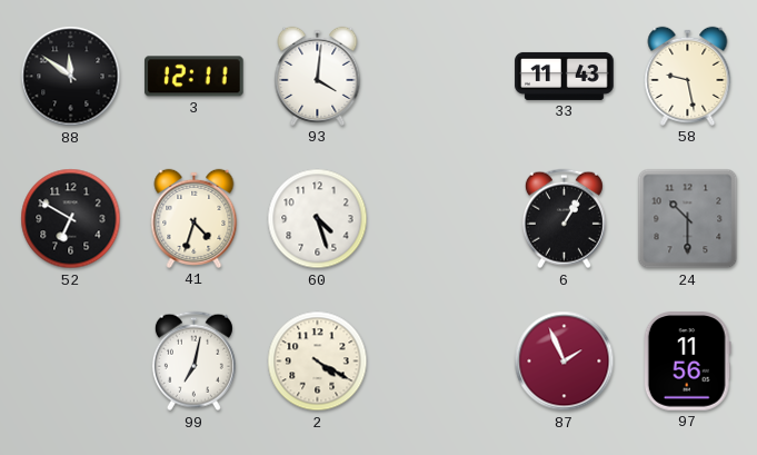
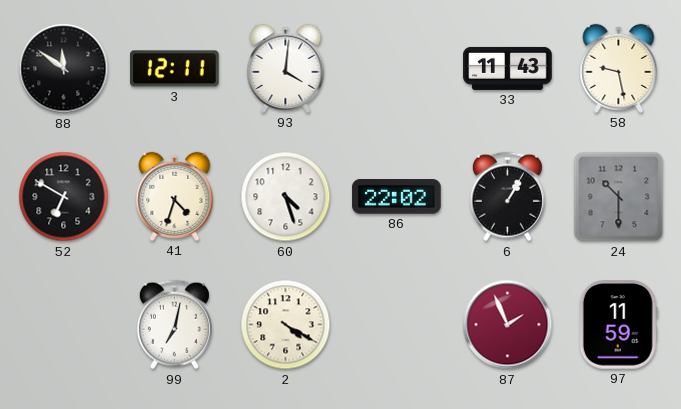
86: none -> 22:02 (397, 197)
97: 11:56 -> 11:59 (618, 325)
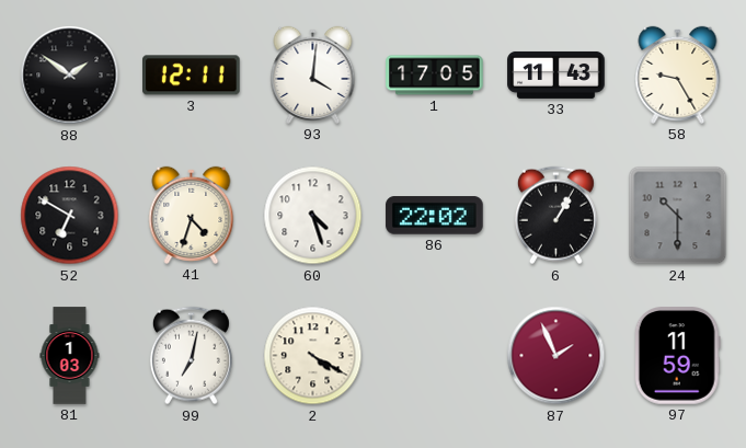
88: 11:51 -> 1:51 (70, 76)
1: none -> 17:05 (435, 76)
58: 9:28 -> 9:25 (678, 74)
81: none -> 1:03 (70, 356)
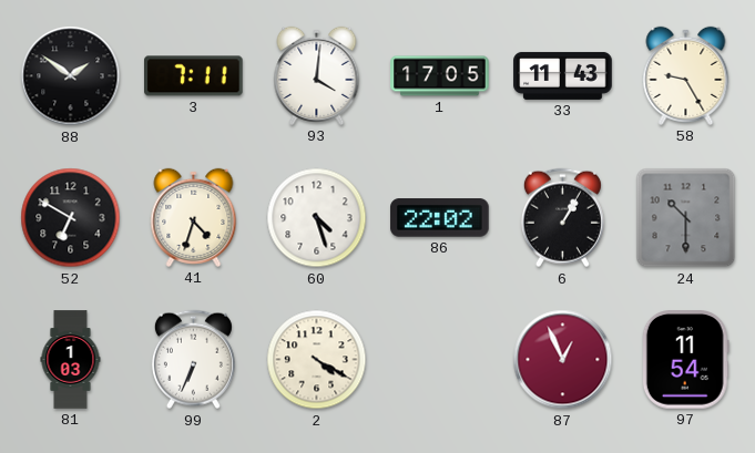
3: 12:11 -> 7:11 (194, 76)
99: 7:02 -> 6:34 (193, 360)
87: 1:56 -> 12:56 (563, 360)
97: 11:59 -> 11:54 (685, 360)
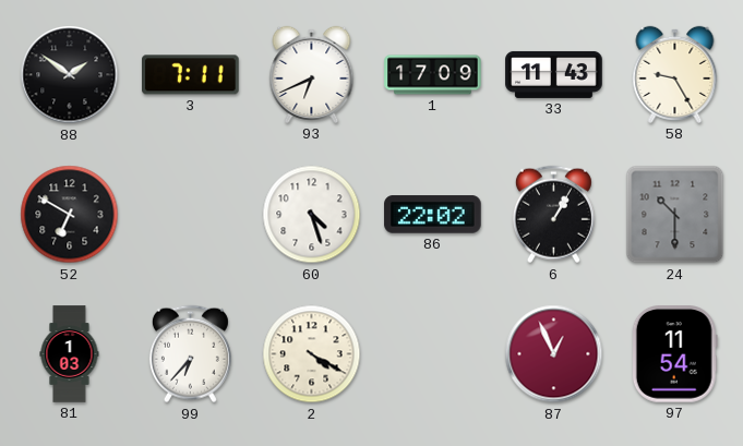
93: 4:01 -> 6:41 (312, 74)
1: 17:05 -> 17:09 (433, 75)
41: 4:33 -> none (194, 217)
99: 6:34 -> 6:37 (190, 354)
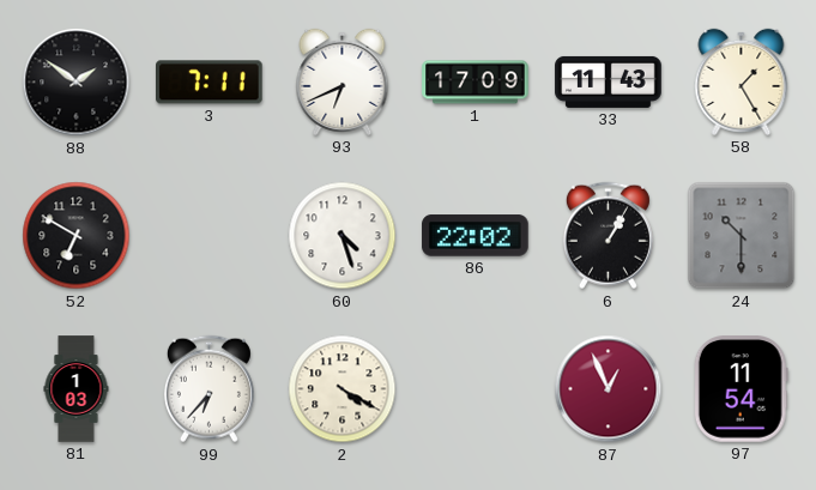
58: 9:25 -> 1:25 (742, 81)
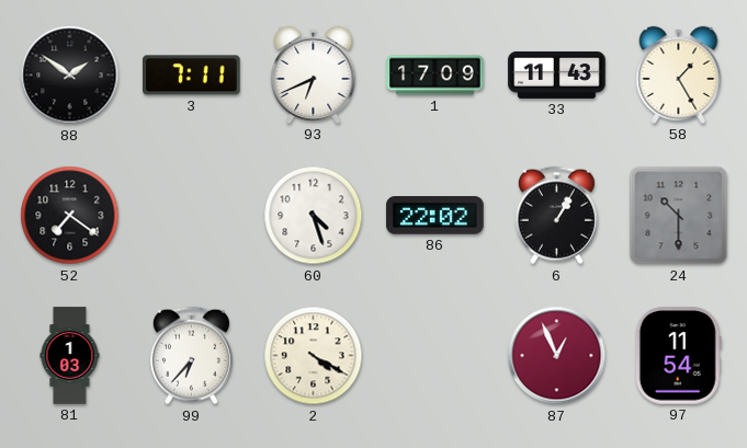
52: 6:50 -> 7:21 (70, 216)
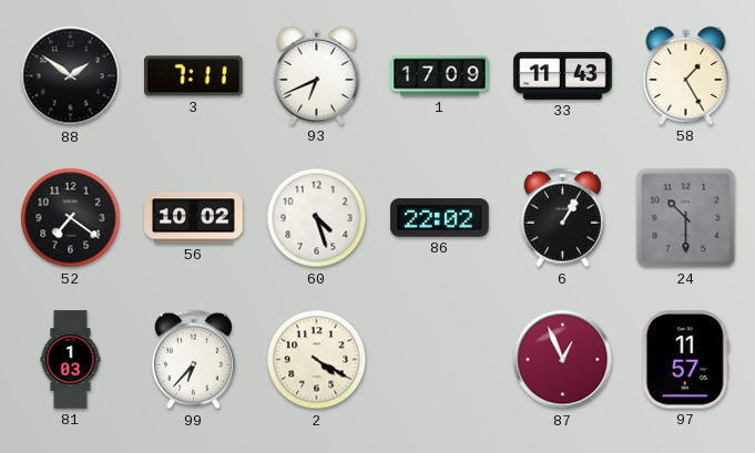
56: none -> 10:02 (194, 218)
97: 11:54 -> 11:57 (685, 360)
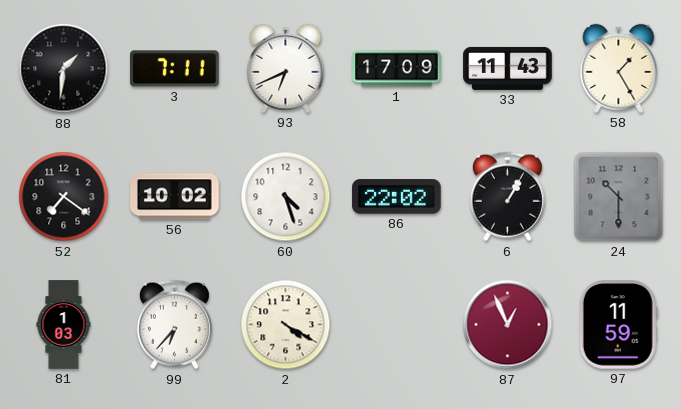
88: 1:51 -> 1:31 (64, 69)
97: 11:57 -> 11:59 (618, 325)
